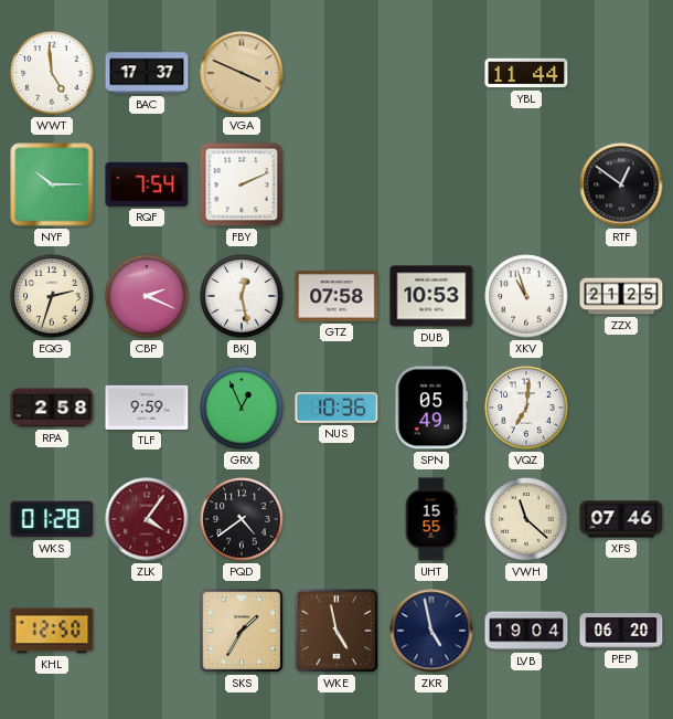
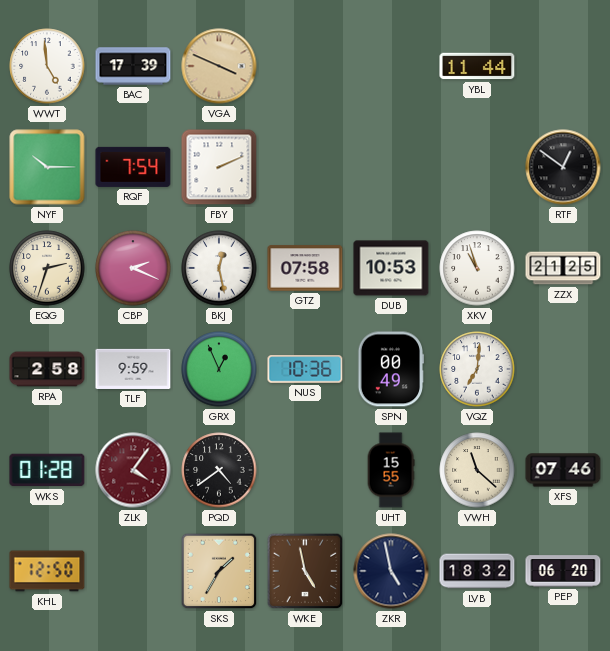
BAC: 17:37 -> 17:39 (133, 66)
SPN: 05:49 -> 00:49 (390, 369)
LVB: 19:04 -> 18:32 (477, 571)
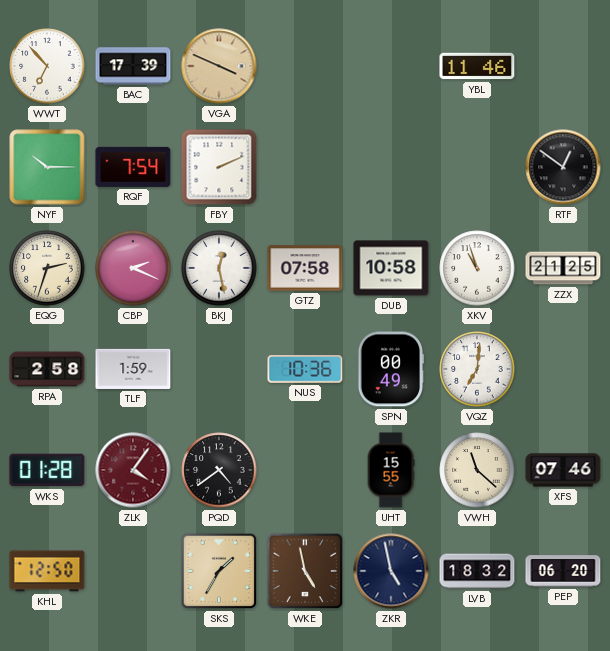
WWT: 4:59 -> 6:53 (47, 66)
YBL: 11:44 -> 11:46 (477, 66)
DUB: 10:53 -> 10:58 (391, 268)
TLF: 9:59 -> 1:59 (133, 369)
GRX: 12:56 -> none (219, 369)
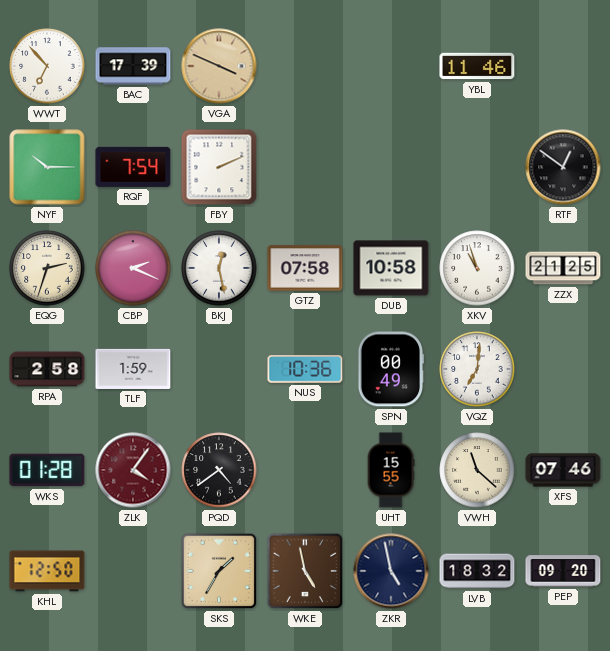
PEP: 06:20 -> 09:20 (563, 571)
